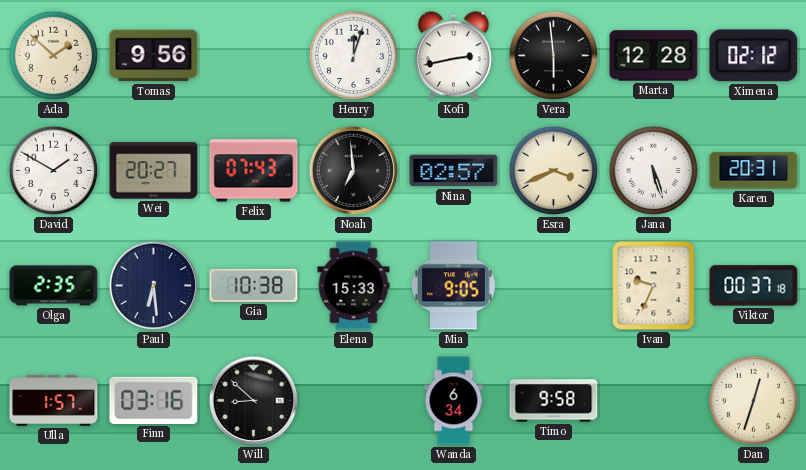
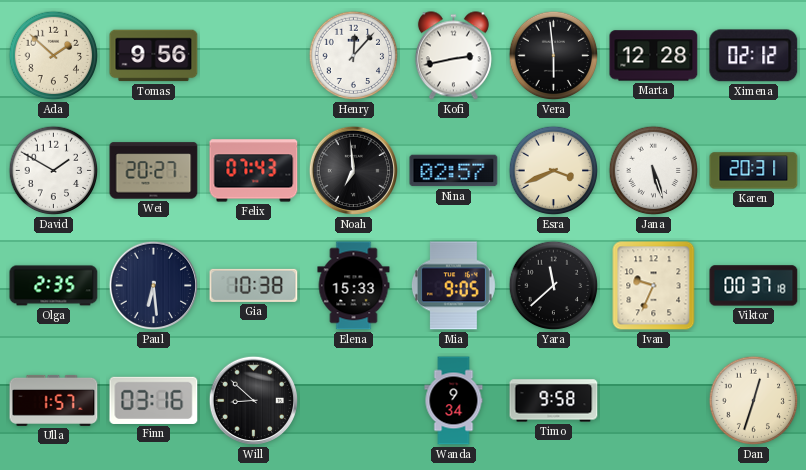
Henry: 12:03 -> 12:07 (354, 56)
Yara: none -> 11:38 (554, 286)
Wanda: 6:34 -> 9:34 (454, 401)
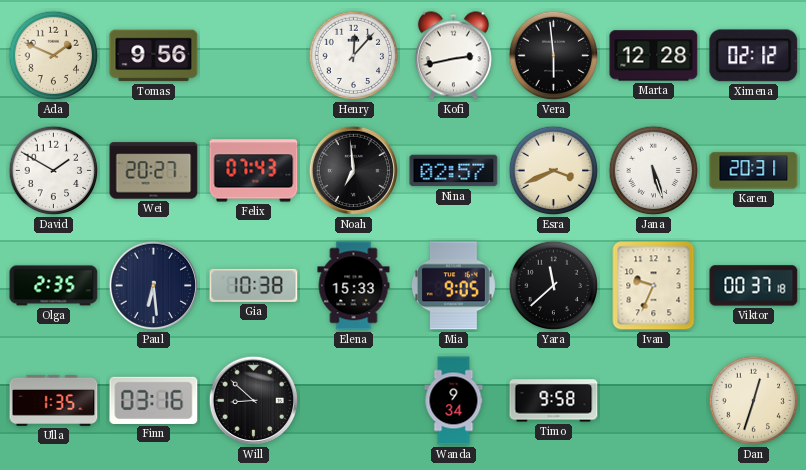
Ada: 1:52 -> 1:49 (54, 56)
Ulla: 1:57 -> 1:35 (54, 400)
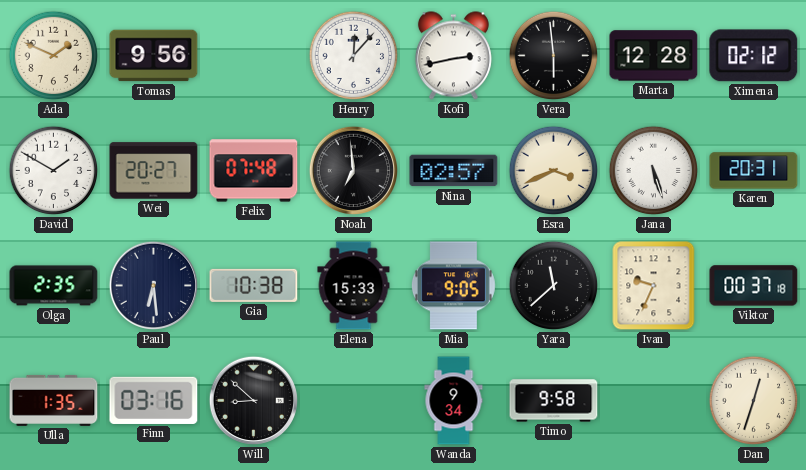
Felix: 07:43 -> 07:48 (254, 171)
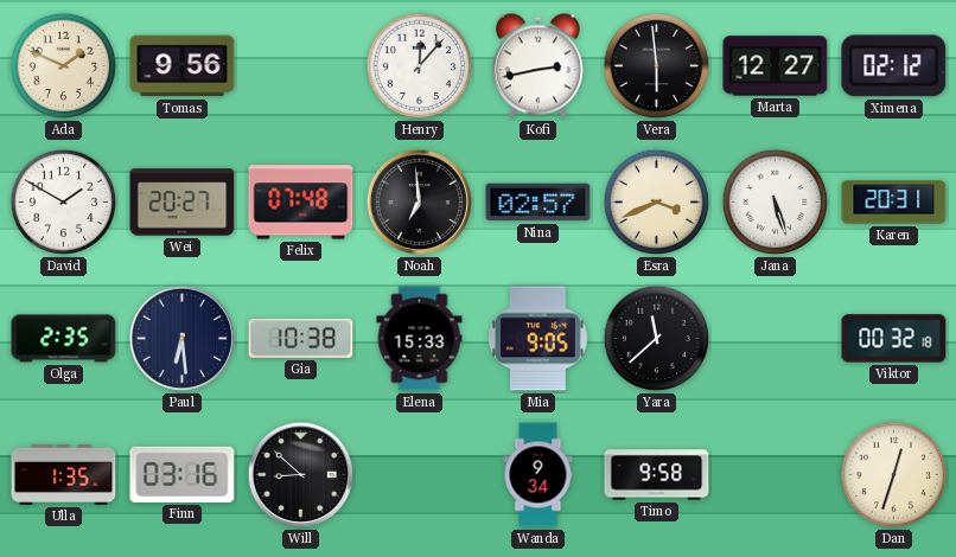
Marta: 12:28 -> 12:27 (776, 66)
Ivan: 9:34 -> none (654, 286)
Viktor: 00:37 -> 00:32 (894, 339)
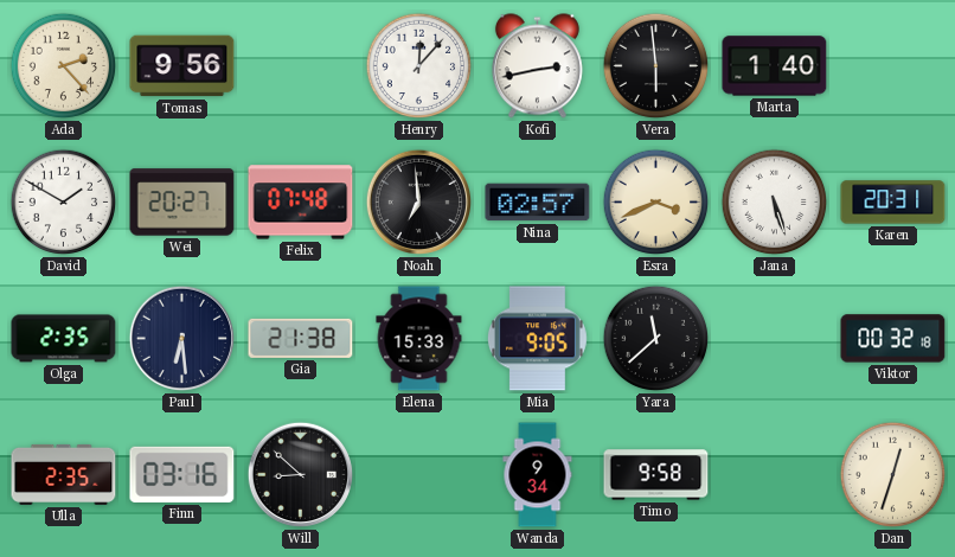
Ada: 1:49 -> 2:23 (64, 66)
Marta: 12:27 -> 1:40 (775, 66)
Ximena: 02:12 -> none (894, 66)
Gia: 10:38 -> 21:38 (301, 338)
Ulla: 1:35 -> 2:35 (64, 474)
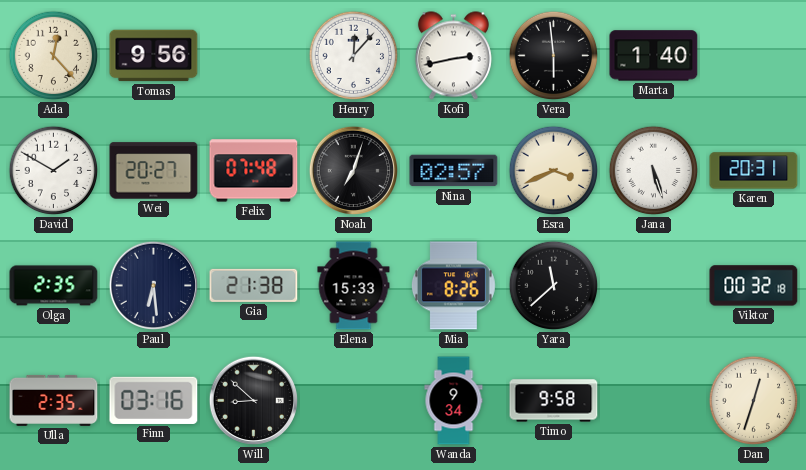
Ada: 2:23 -> 12:23 (54, 56)
Noah: 6:59 -> 7:03 (354, 171)
Mia: 9:05 -> 8:26 (453, 286)
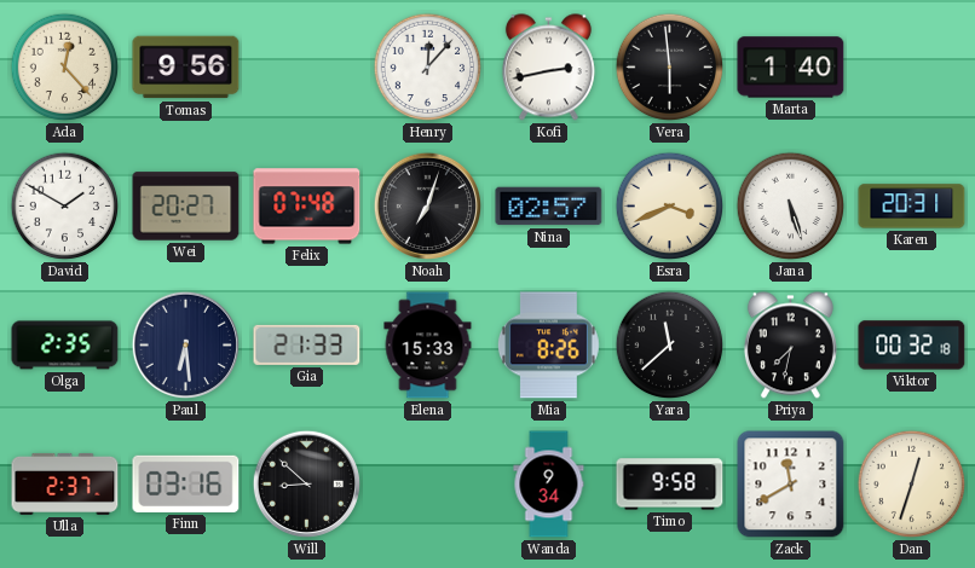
Gia: 21:38 -> 21:33 (307, 344)
Priya: none -> 7:32 (790, 346)
Ulla: 2:35 -> 2:37 (65, 483)
Zack: none -> 11:40 (791, 485)
